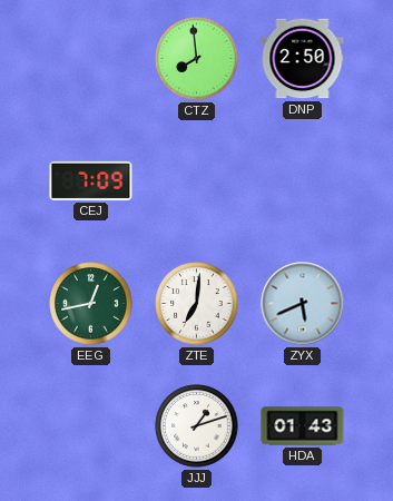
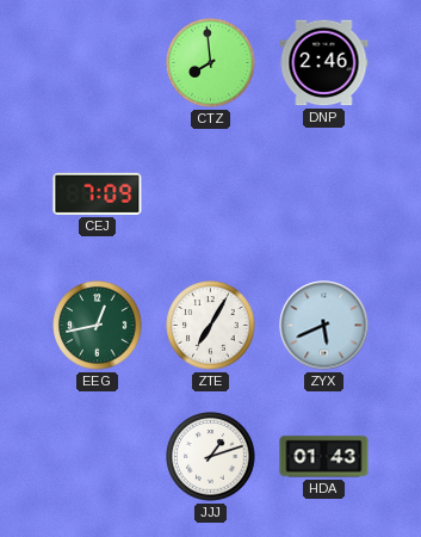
DNP: 2:50 -> 2:46 (324, 63)
ZTE: 7:01 -> 7:05 (211, 326)
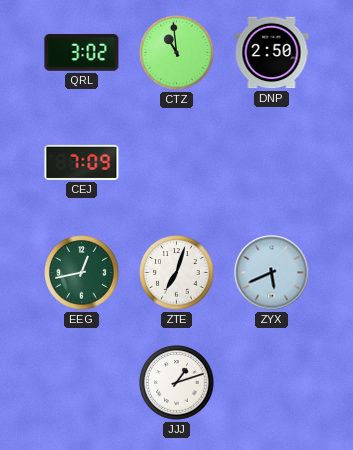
QRL: none -> 3:02 (82, 53)
CTZ: 7:59 -> 10:59 (177, 53)
DNP: 2:46 -> 2:50 (272, 53)
ZTE: 7:05 -> 7:03 (177, 273)
HDA: 01:43 -> none (324, 457)
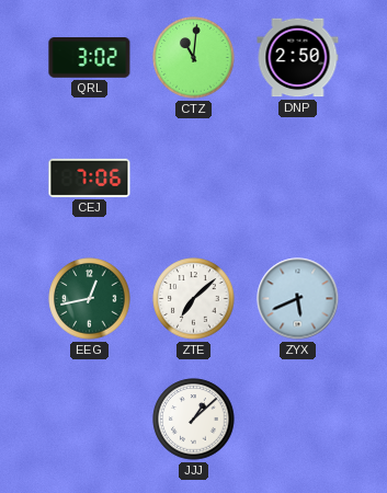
CTZ: 10:59 -> 11:01 (194, 58)
CEJ: 7:09 -> 7:06 (90, 177)
ZTE: 7:03 -> 7:08 (194, 299)
JJJ: 1:12 -> 1:08 (194, 420)
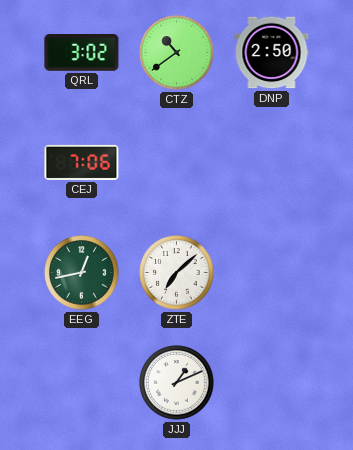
CTZ: 11:01 -> 10:39 (177, 53)
ZYX: 5:41 -> none (298, 299)
JJJ: 1:08 -> 1:11 (177, 383)
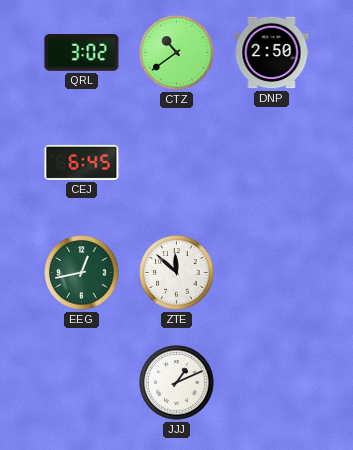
CEJ: 7:06 -> 6:45 (82, 162)
ZTE: 7:08 -> 11:52 (177, 273)
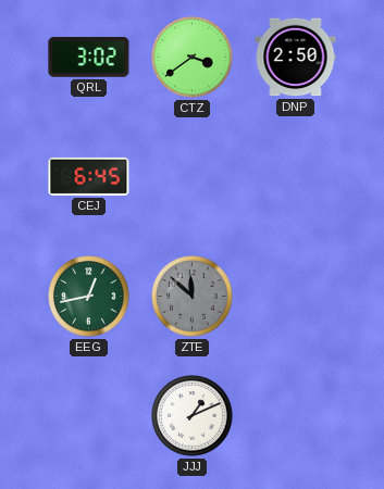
CTZ: 10:39 -> 3:39 (193, 58)
ZTE dial: white -> grey (193, 297)
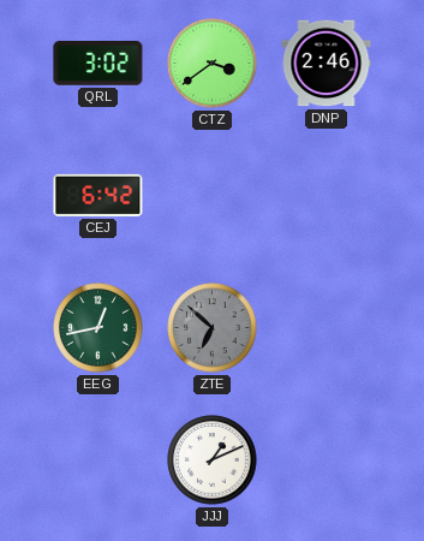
DNP: 2:50 -> 2:46 (327, 64)
CEJ: 6:45 -> 6:42 (98, 195)
ZTE: 11:52 -> 6:52 (213, 328)
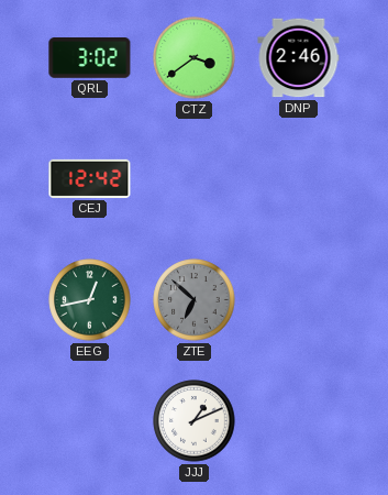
CEJ: 6:42 -> 12:42 (90, 178)
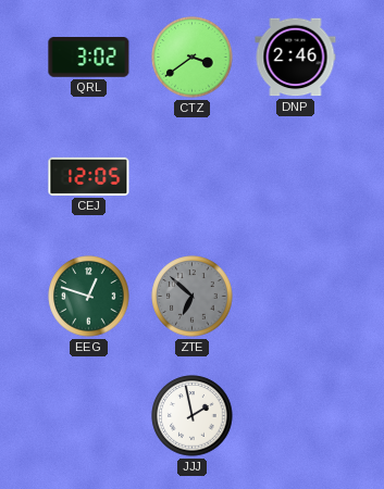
CEJ: 12:42 -> 12:05 (89, 176)
EEG: 12:43 -> 12:48 (89, 297)
JJJ: 1:11 -> 1:58 (193, 416)
